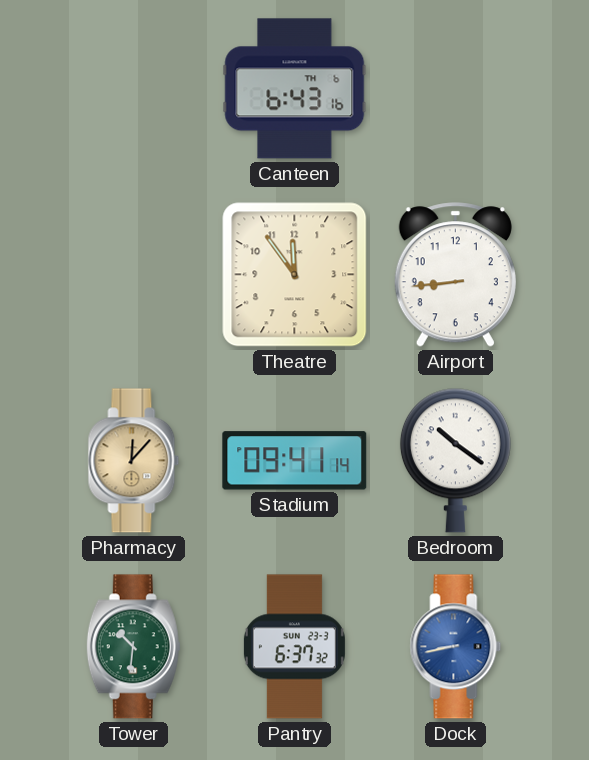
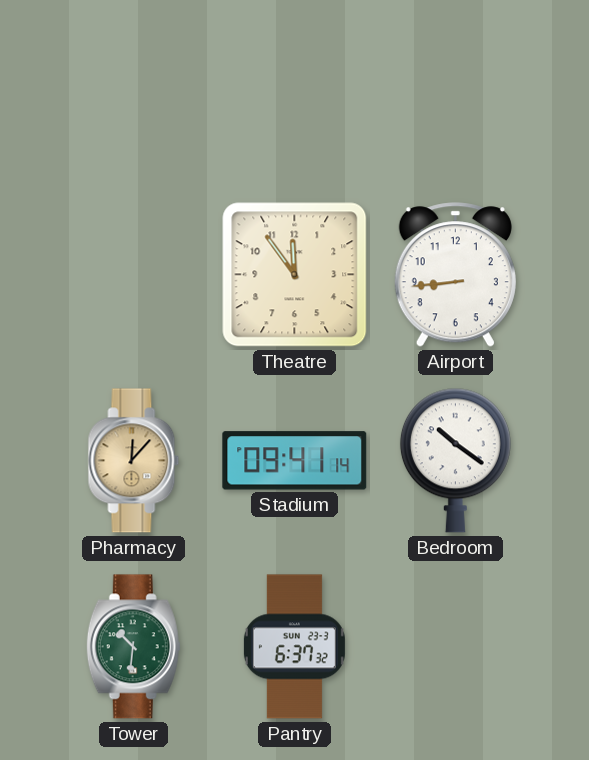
Canteen: 6:43 -> none (295, 89)
Dock: 8:43 -> none (456, 647)
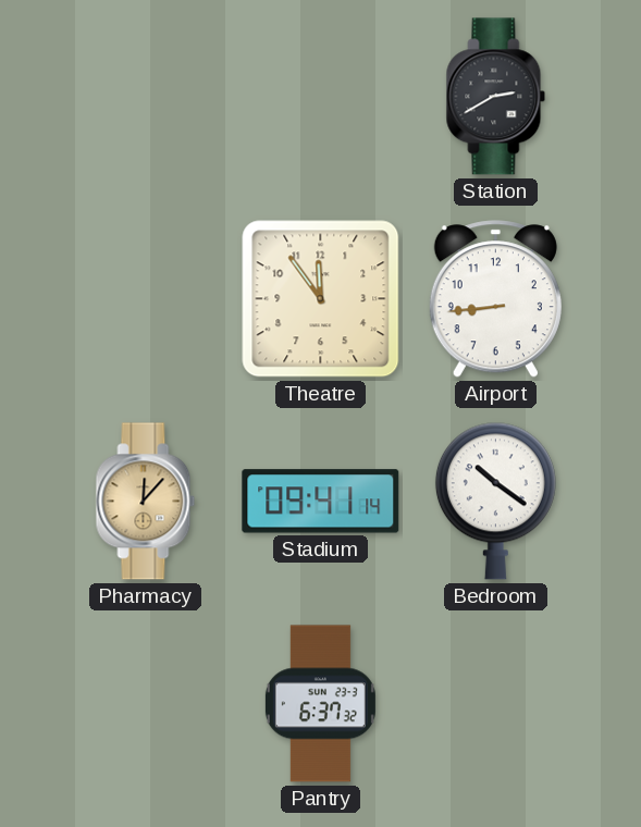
Station: none -> 2:40 (496, 97)
Tower: 10:31 -> none (133, 647)
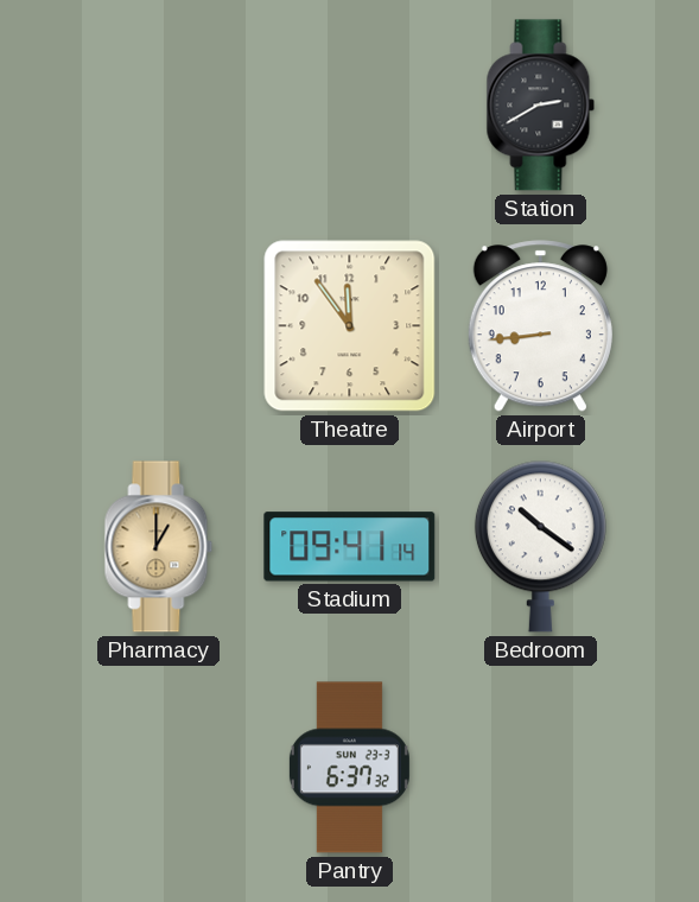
Pharmacy: 12:07 -> 1:00 (159, 547)
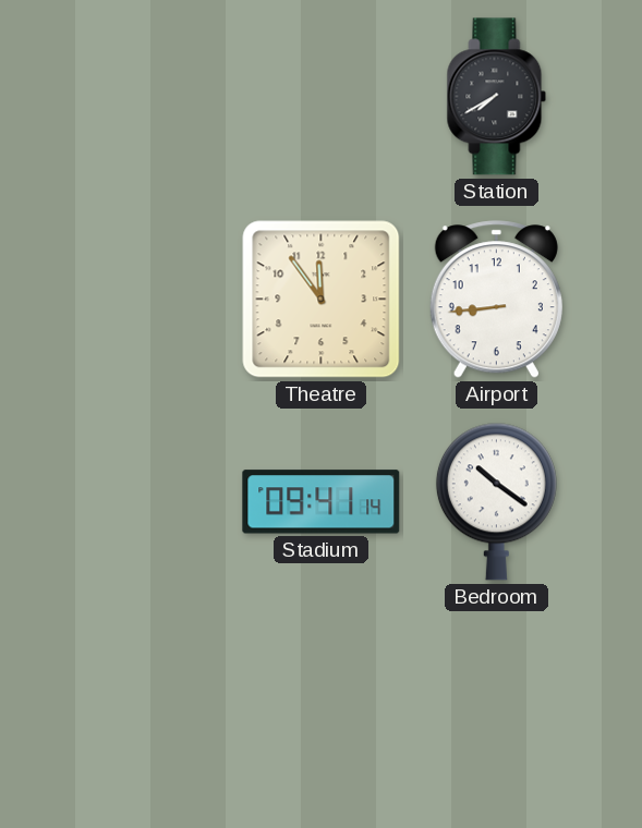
Station: 2:40 -> 7:40 (497, 97)
Pharmacy: 1:00 -> none (159, 547)
Pantry: 6:37 -> none (349, 768)
